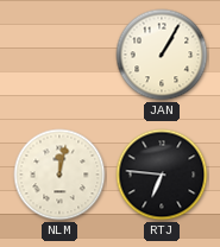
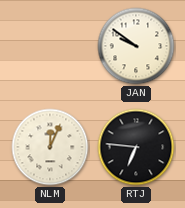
JAN: 1:05 -> 9:51 (136, 46)
NLM: 12:02 -> 12:04 (50, 147)
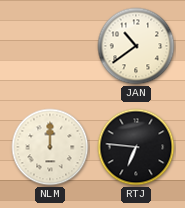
JAN: 9:51 -> 10:39 (136, 46)
NLM: 12:04 -> 12:00 (50, 147)
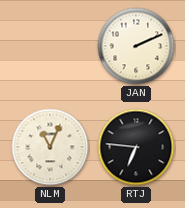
JAN: 10:39 -> 2:11 (136, 46)
NLM: 12:00 -> 11:04 (50, 147)
